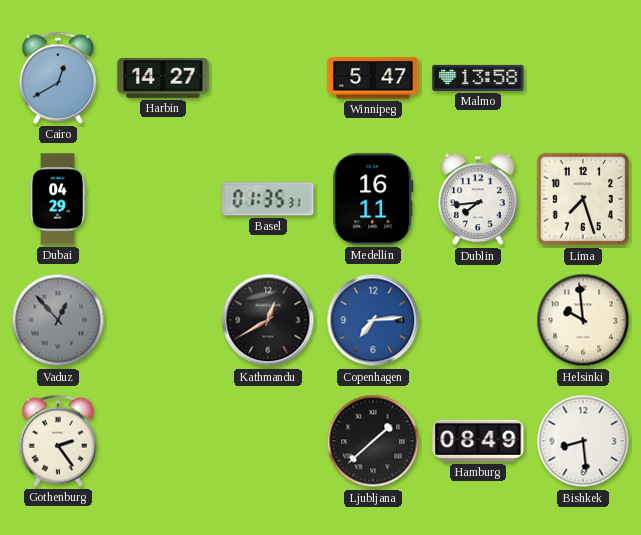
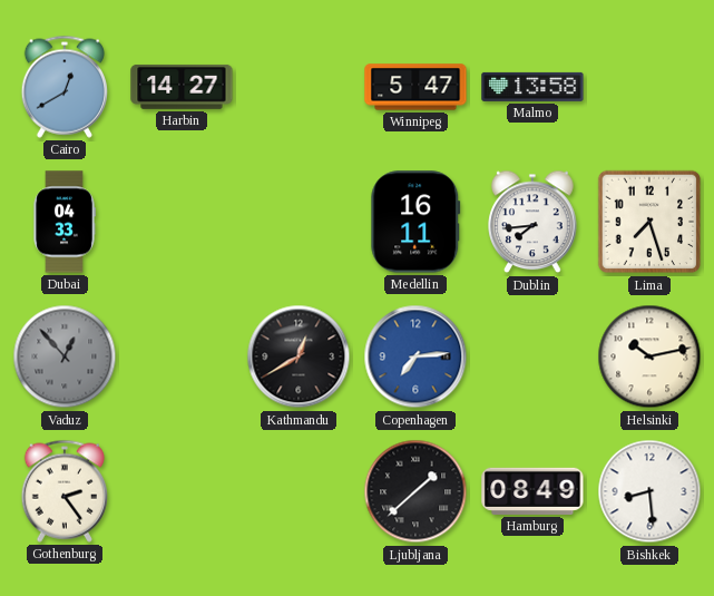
Dubai: 04:29 -> 04:33 (65, 222)
Basel: 01:35 -> none (268, 199)
Helsinki: 9:59 -> 10:13 (649, 356)
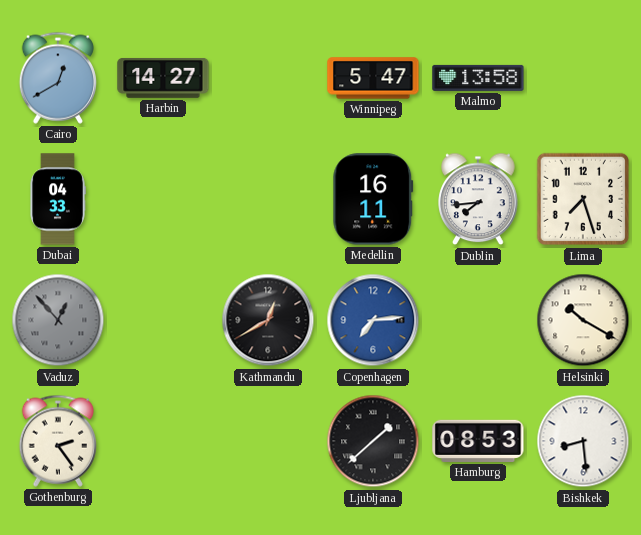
Helsinki: 10:13 -> 10:20 (583, 320)
Hamburg: 08:49 -> 08:53 (478, 441)
